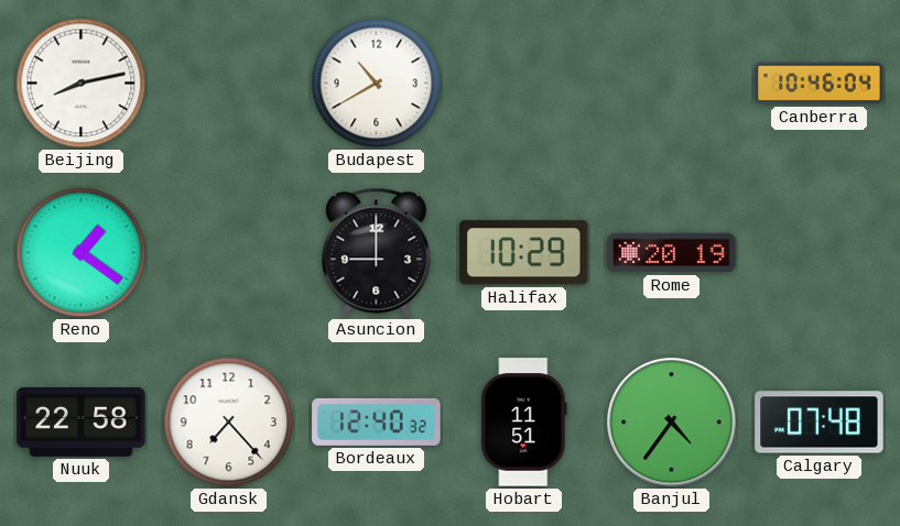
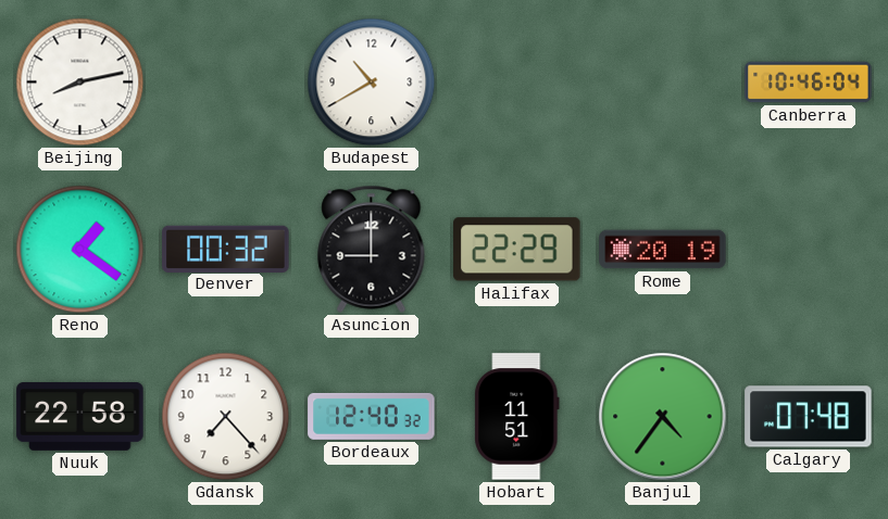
Denver: none -> 00:32 (226, 249)
Halifax: 10:29 -> 22:29 (517, 250)
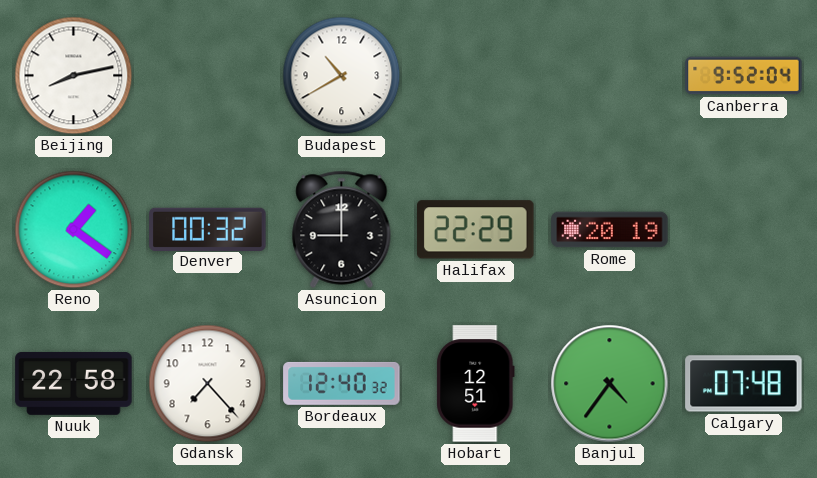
Canberra: 10:46 -> 9:52 (744, 76)
Hobart: 11:51 -> 12:51 (476, 384)
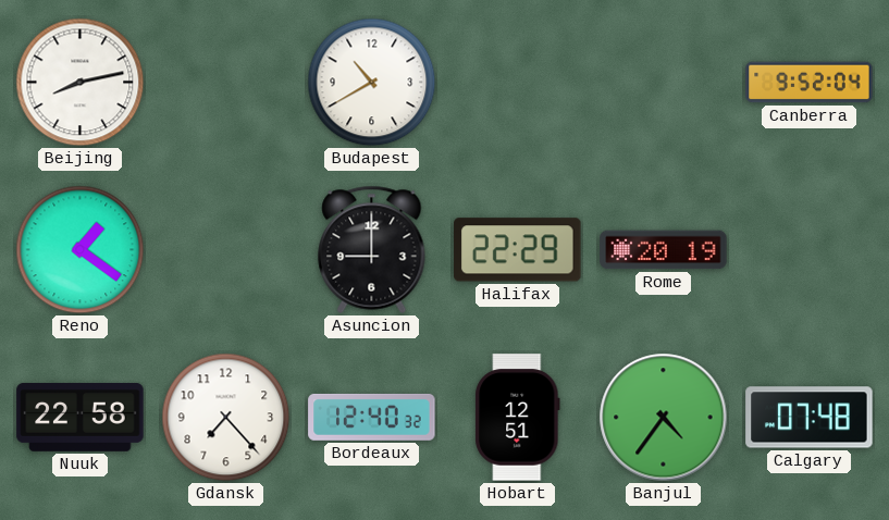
Denver: 00:32 -> none (208, 229)
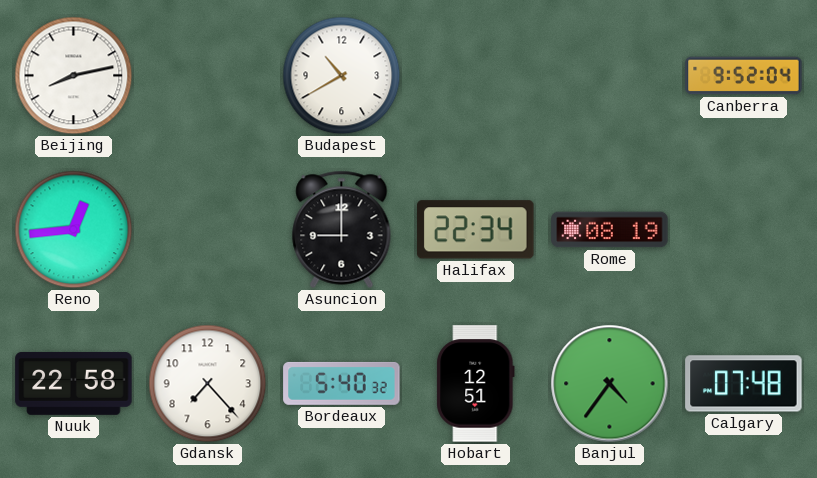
Reno: 1:21 -> 12:44 (74, 230)
Halifax: 22:29 -> 22:34 (476, 230)
Rome: 20:19 -> 08:19 (610, 230)
Bordeaux: 12:40 -> 5:40 (342, 383)
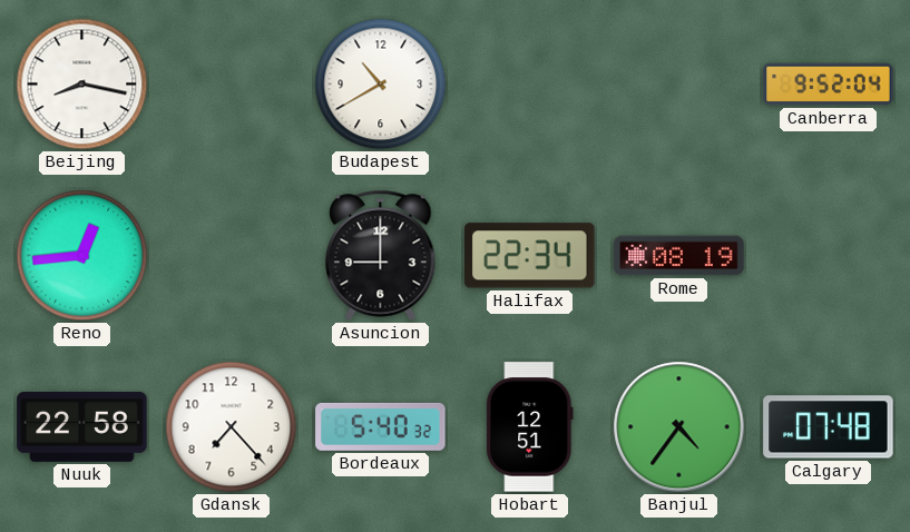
Beijing: 8:13 -> 8:17 (82, 85)
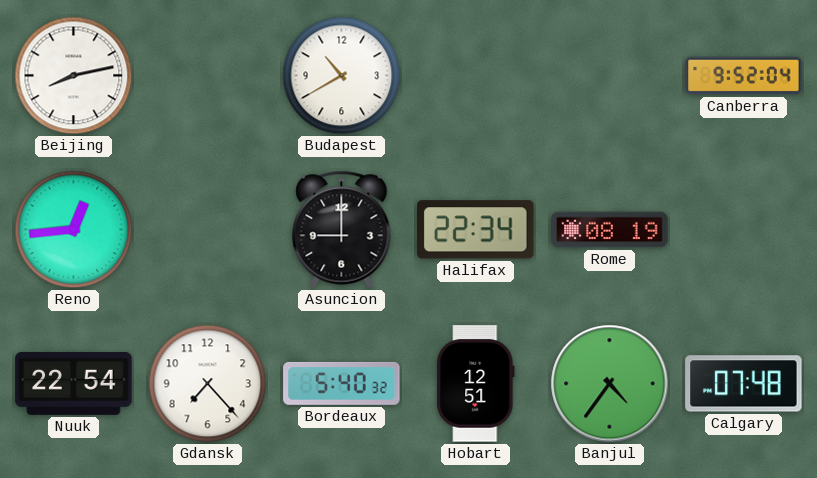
Beijing: 8:17 -> 8:13 (74, 76)
Nuuk: 22:58 -> 22:54 (74, 383)
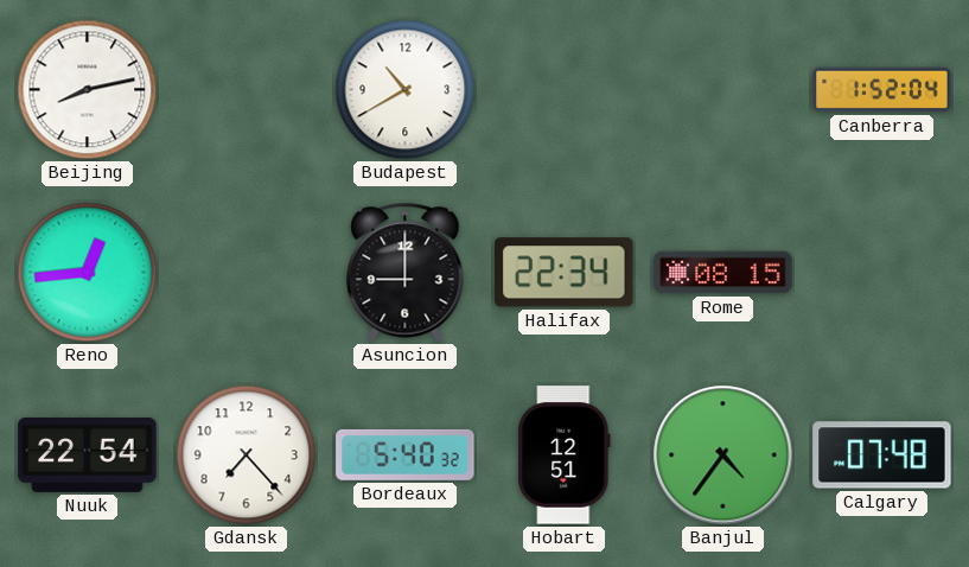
Canberra: 9:52 -> 1:52 (882, 90)
Rome: 08:19 -> 08:15 (723, 273)
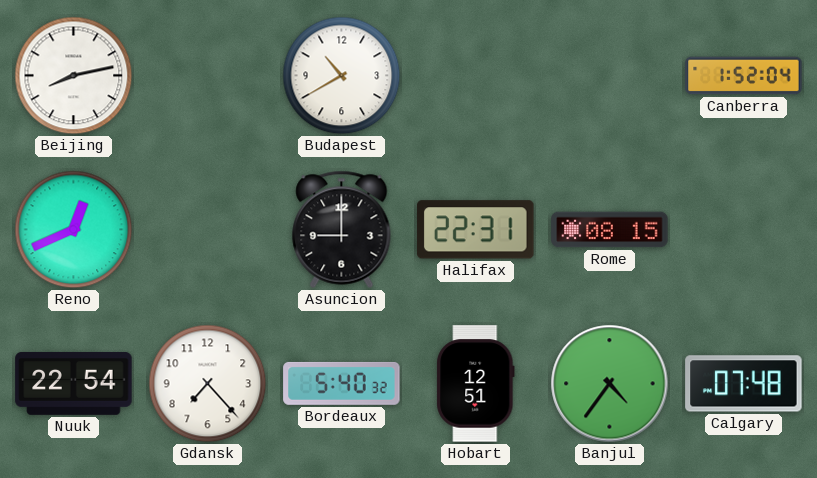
Reno: 12:44 -> 12:41 (74, 230)
Halifax: 22:34 -> 22:31 (476, 230)
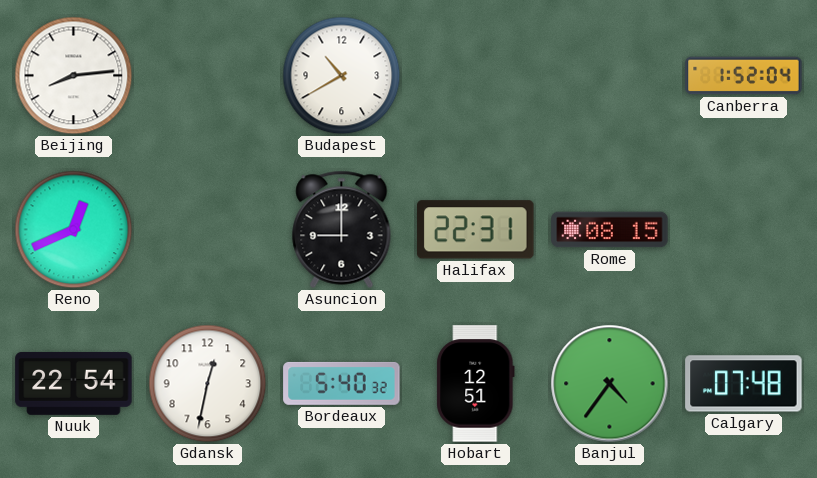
Beijing: 8:13 -> 8:14 (74, 76)
Gdansk: 7:23 -> 12:32 (208, 384)
